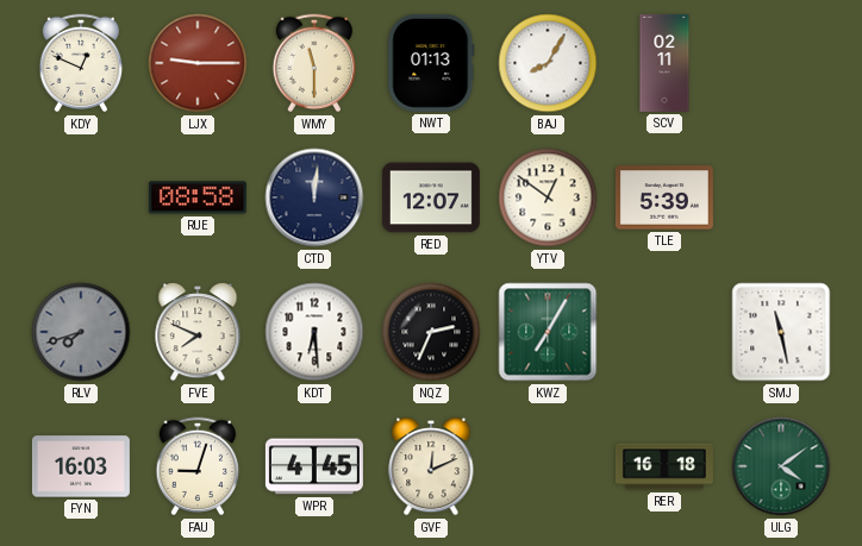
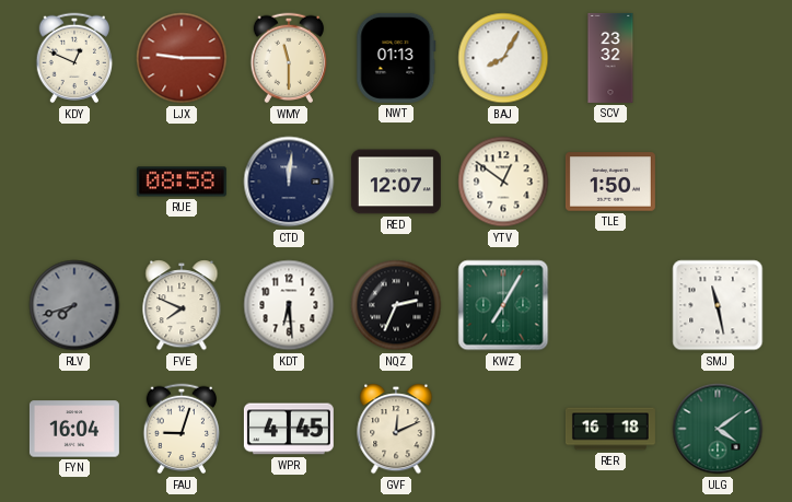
SCV: 02:11 -> 23:32 (610, 58)
TLE: 5:39 -> 1:50 (610, 182)
FYN: 16:03 -> 16:04 (74, 429)
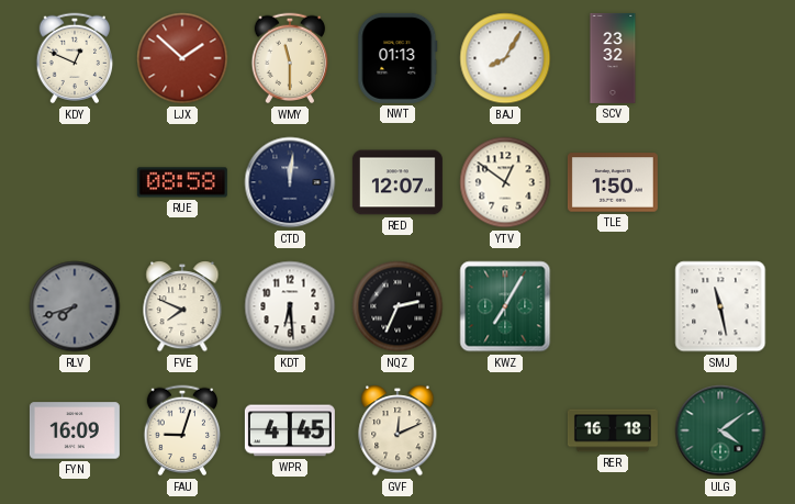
LJX: 9:15 -> 1:52 (182, 58)
FYN: 16:04 -> 16:09 (75, 430)
